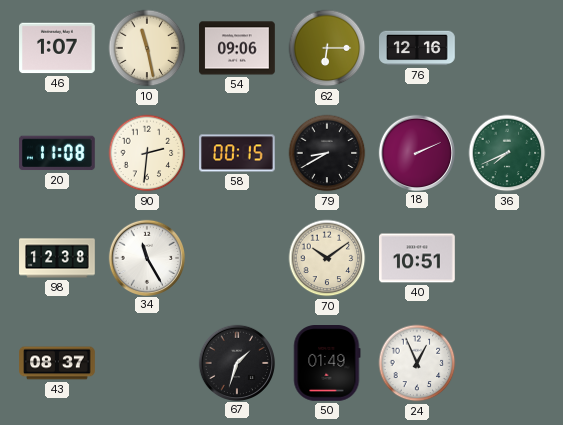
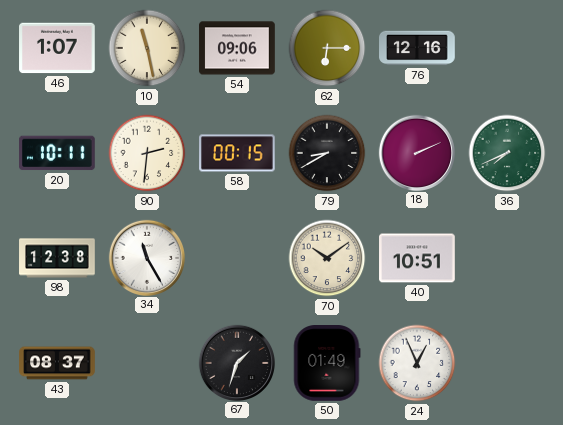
20: 11:08 -> 10:11 (58, 153)
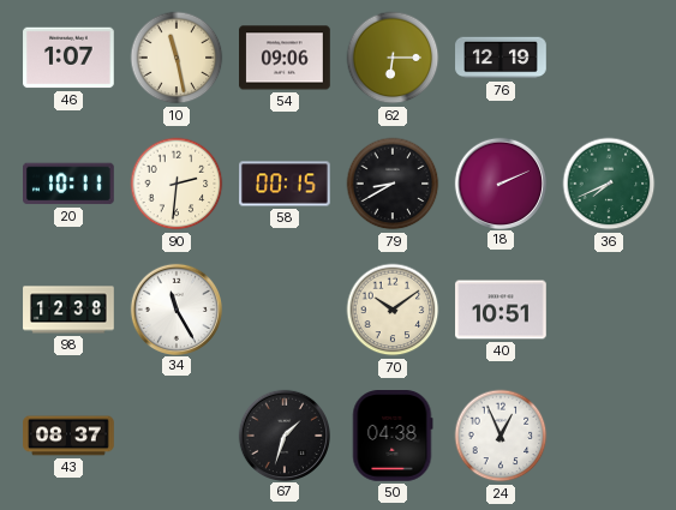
76: 12:16 -> 12:19 (501, 58)
50: 01:49 -> 04:38 (393, 437)
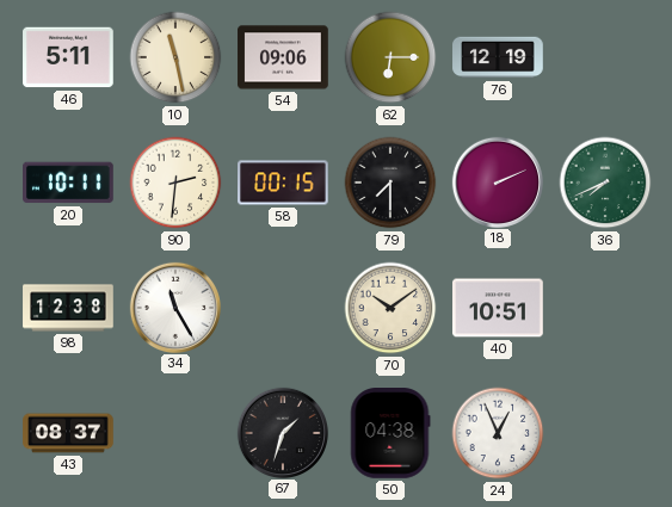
46: 1:07 -> 5:11 (68, 57)
79: 8:40 -> 7:30 (390, 183)
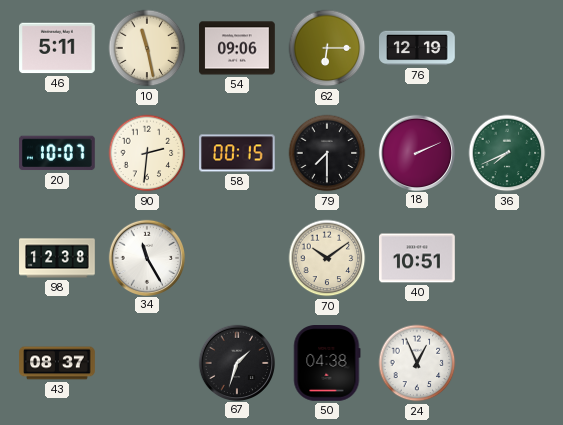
20: 10:11 -> 10:07 (58, 153)
